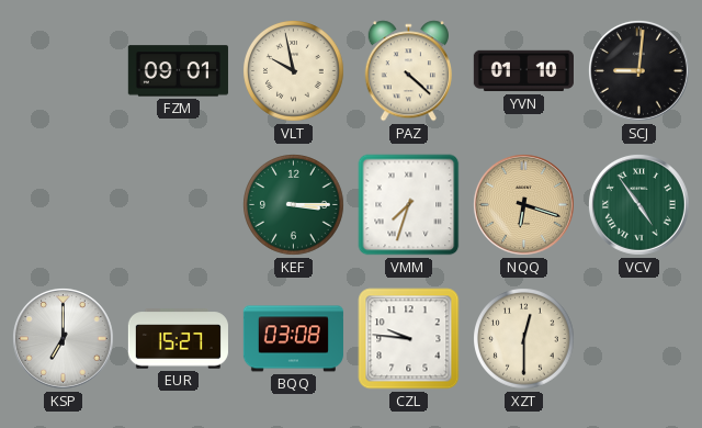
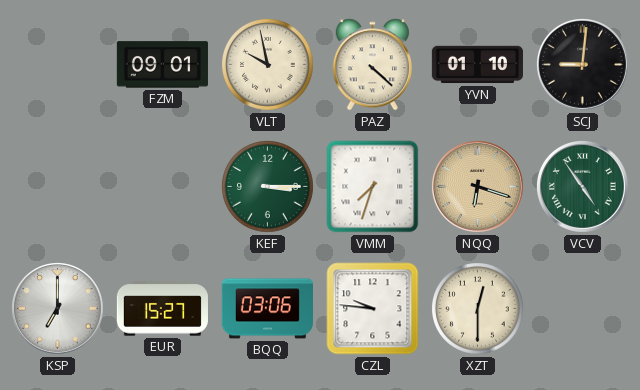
BQQ: 03:08 -> 03:06 (267, 309)
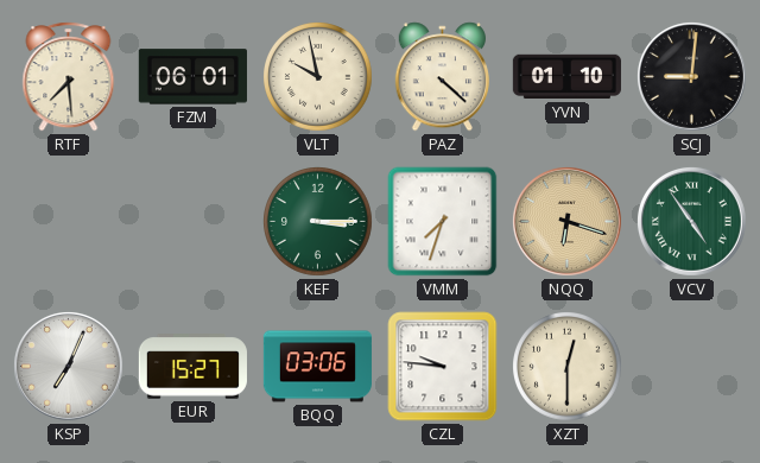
RTF: none -> 7:29 (69, 77)
FZM: 09:01 -> 06:01 (192, 77)
KSP: 7:00 -> 7:04 (68, 366)
